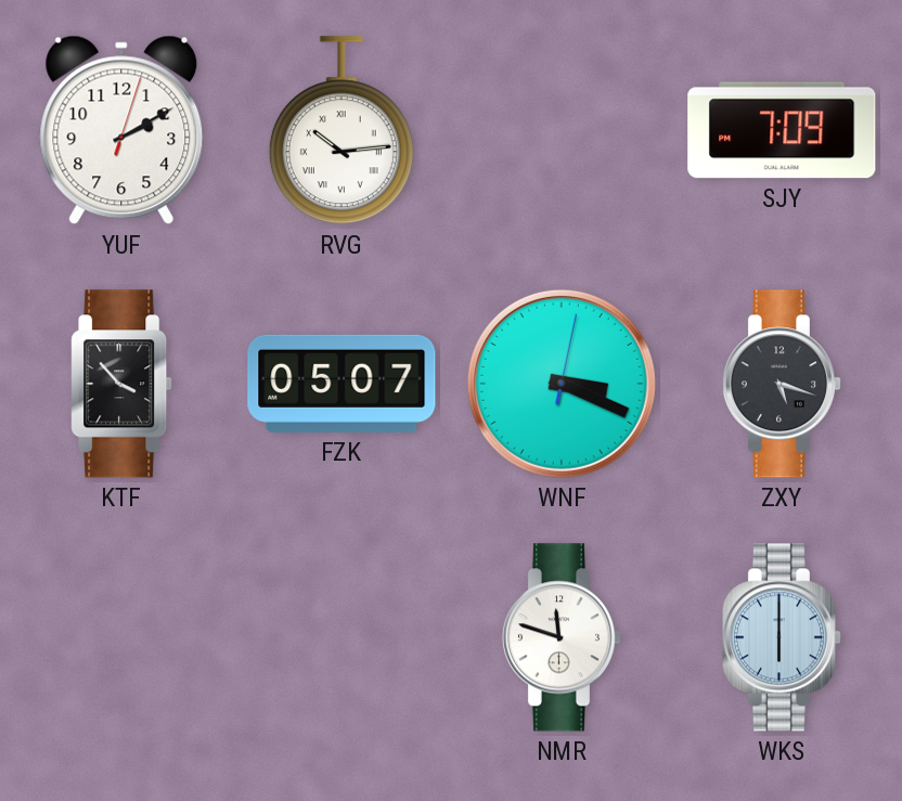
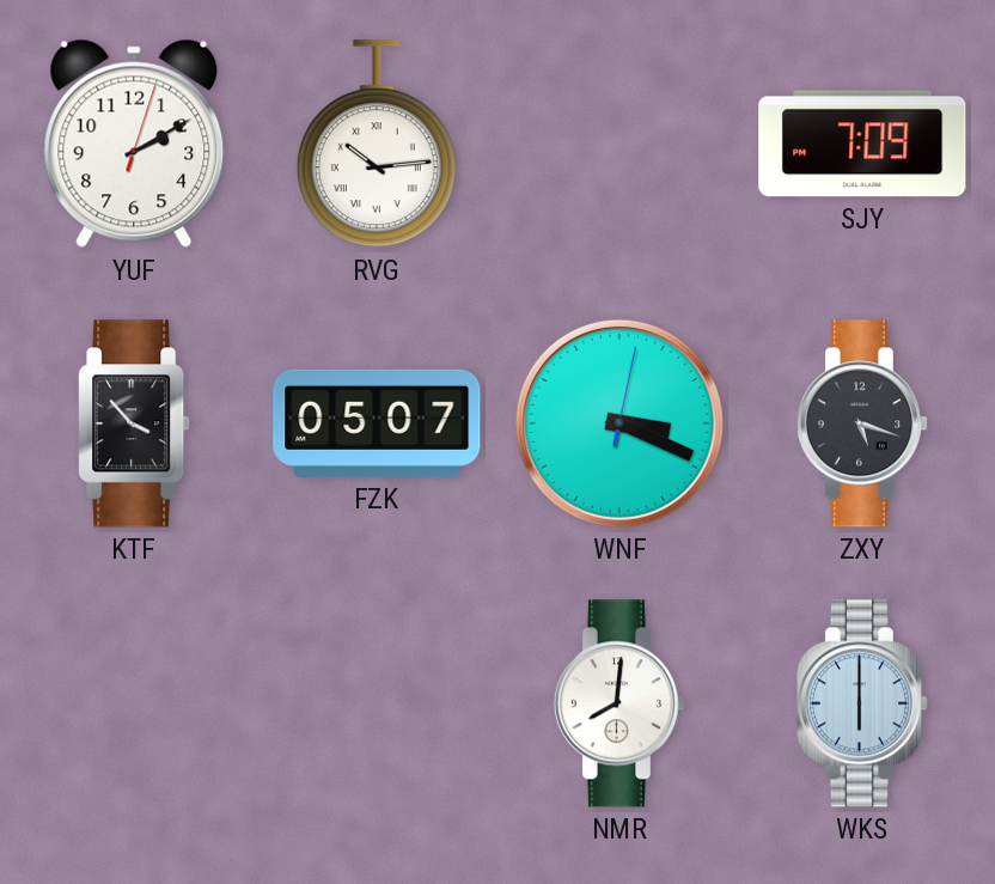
NMR: 11:48 -> 8:01 (619, 703)
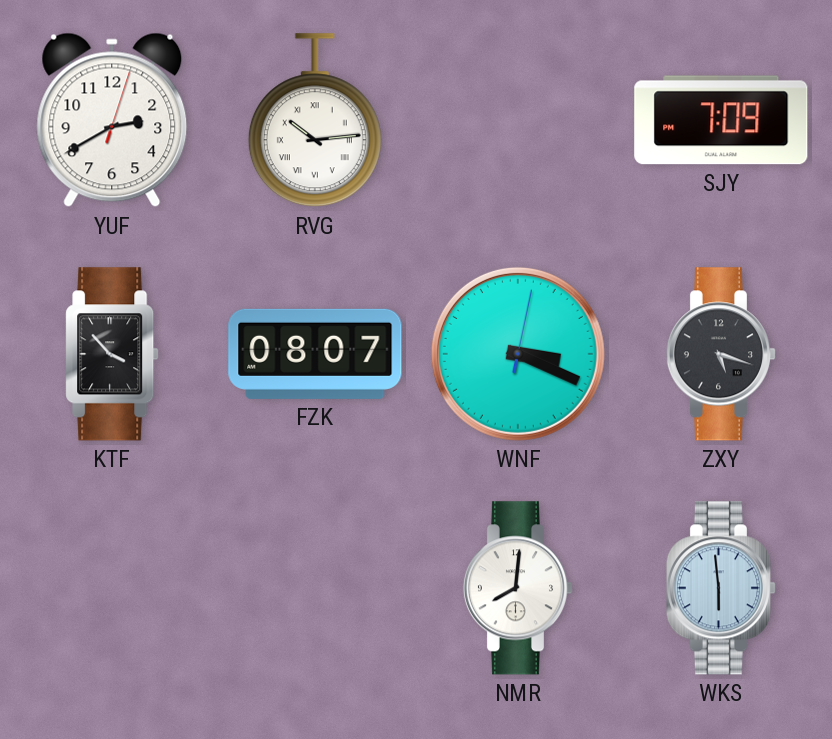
YUF: 2:10 -> 2:40 (112, 120)
FZK: 05:07 -> 08:07 (315, 354)
WKS: 6:00 -> 5:59 (721, 588)
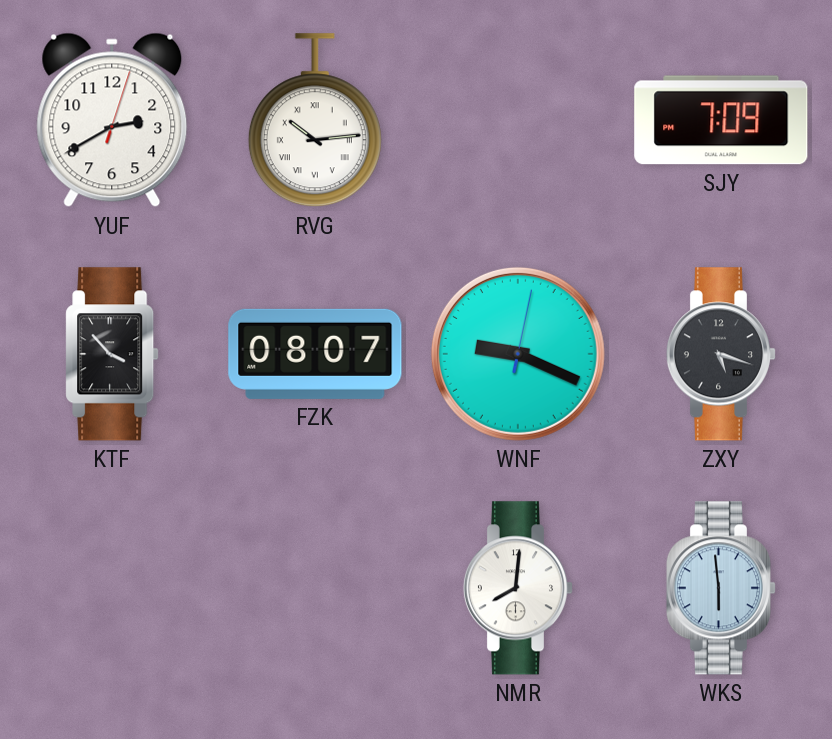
WNF: 3:19 -> 9:19 (518, 354)
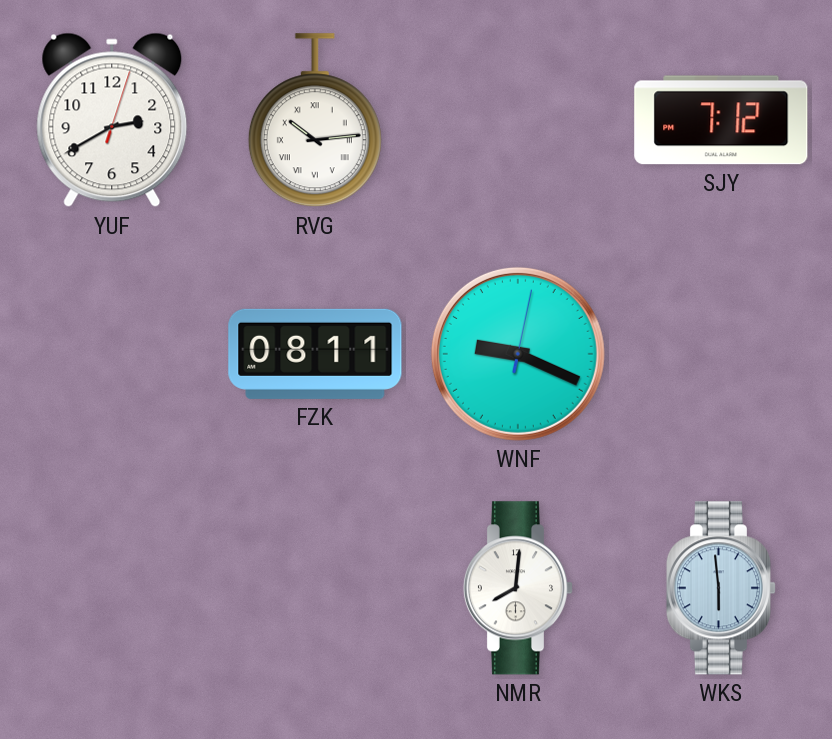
SJY: 7:09 -> 7:12 (721, 120)
KTF: 3:53 -> none (112, 354)
FZK: 08:07 -> 08:11 (315, 354)
ZXY: 5:18 -> none (721, 354)
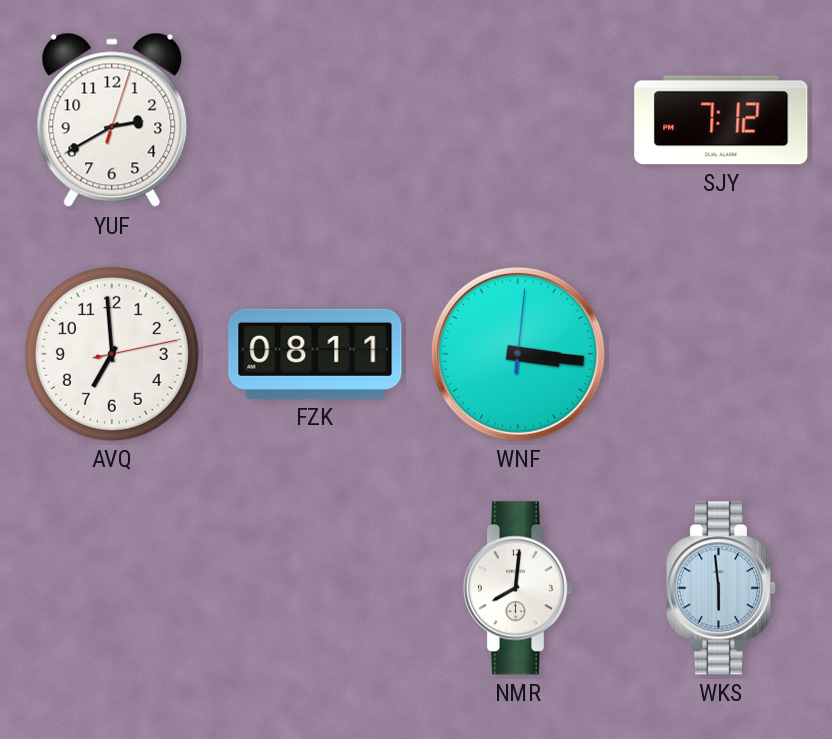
RVG: 10:14 -> none (315, 121)
AVQ: none -> 6:59 (112, 354)
WNF: 9:19 -> 3:16 (518, 354)
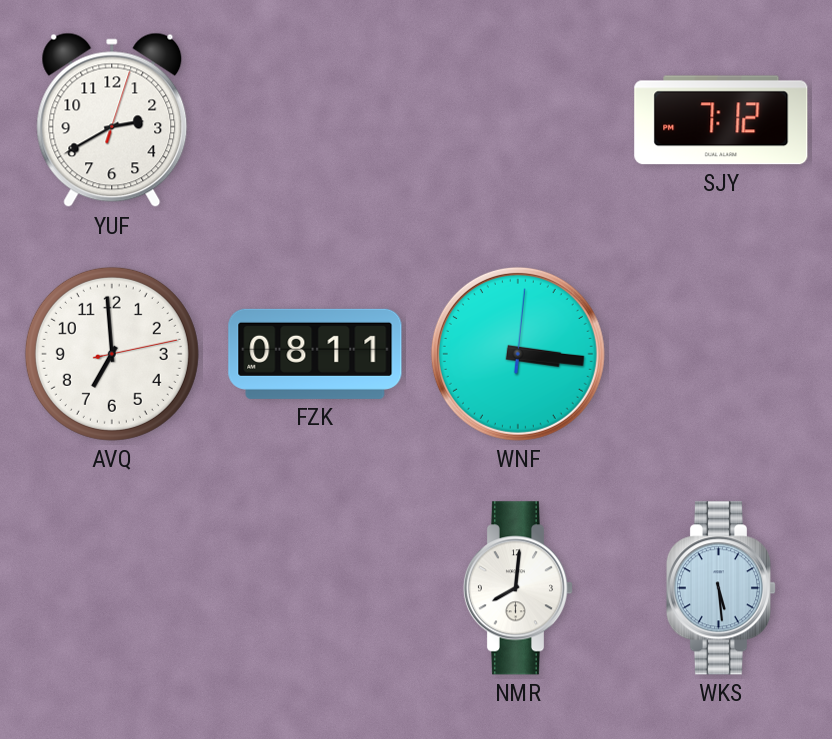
WKS: 5:59 -> 5:29 (721, 588)
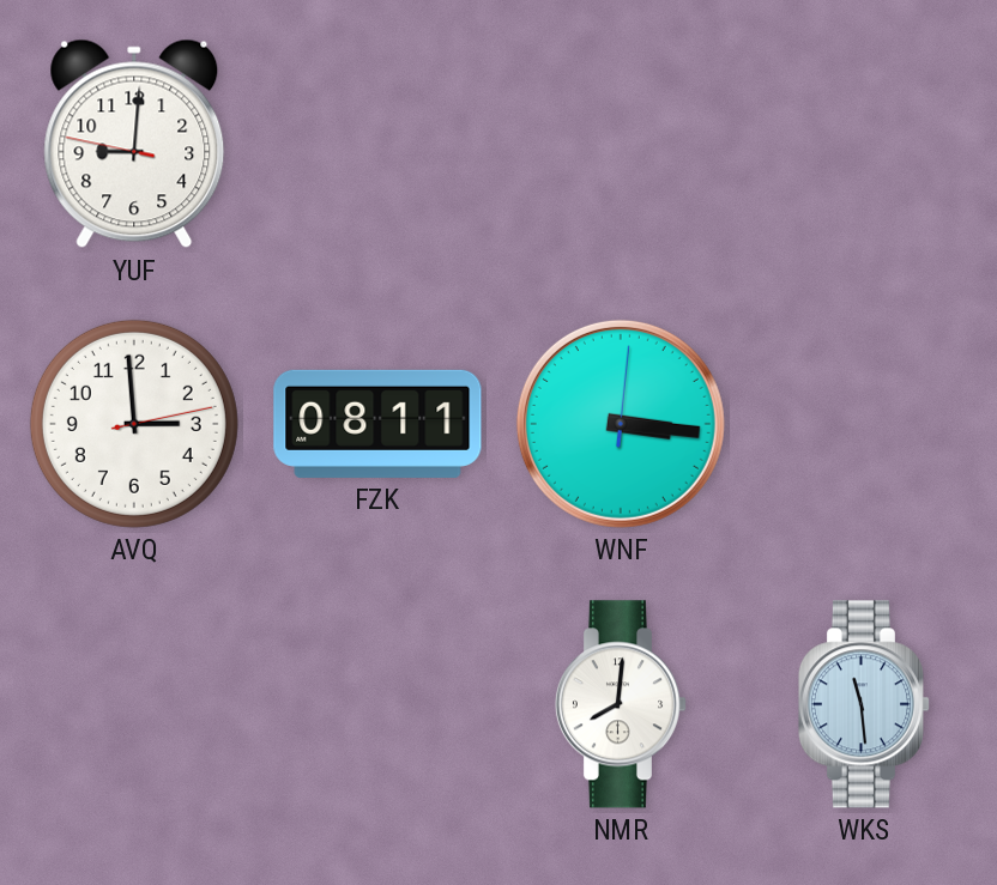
YUF: 2:40 -> 9:00 (134, 144)
SJY: 7:12 -> none (721, 120)
AVQ: 6:59 -> 2:59 (134, 424)
WKS: 5:29 -> 11:29 (864, 704)
